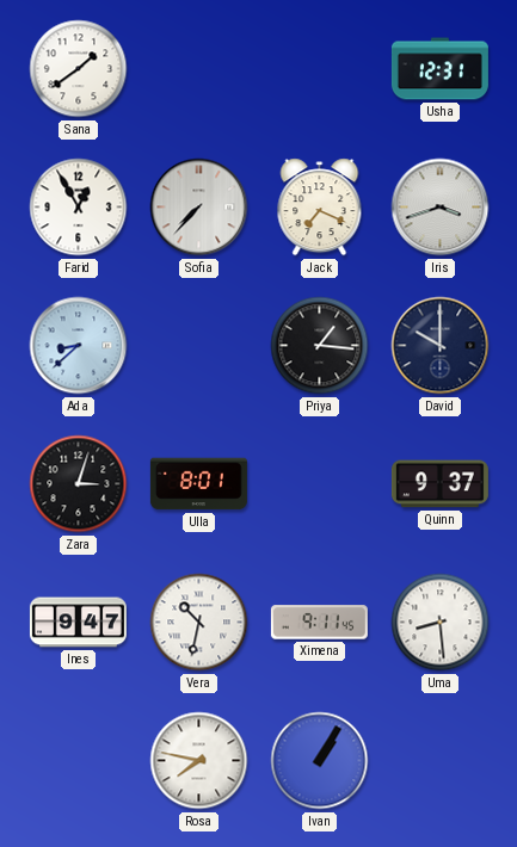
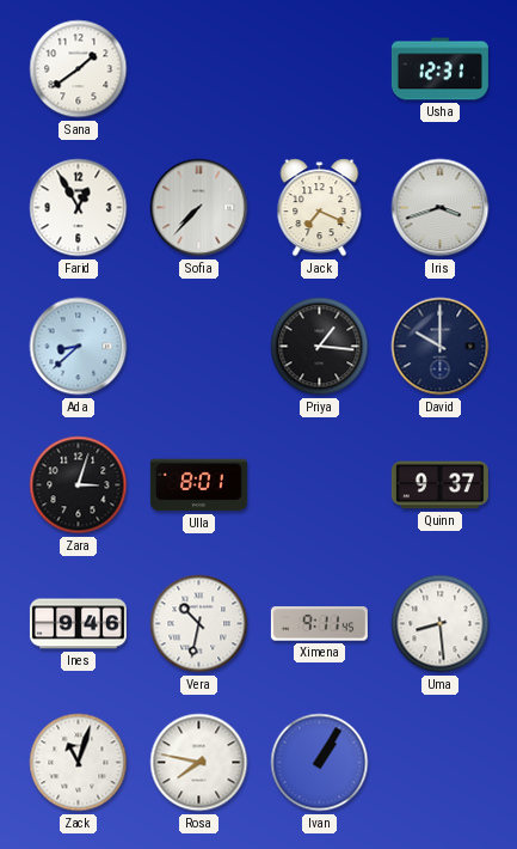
Ines: 9:47 -> 9:46 (78, 624)
Zack: none -> 11:03 (79, 763)
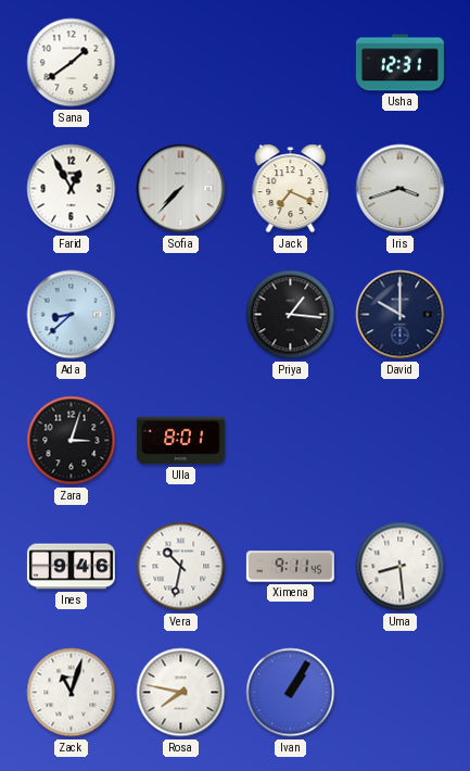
Quinn: 9:37 -> none (439, 485)
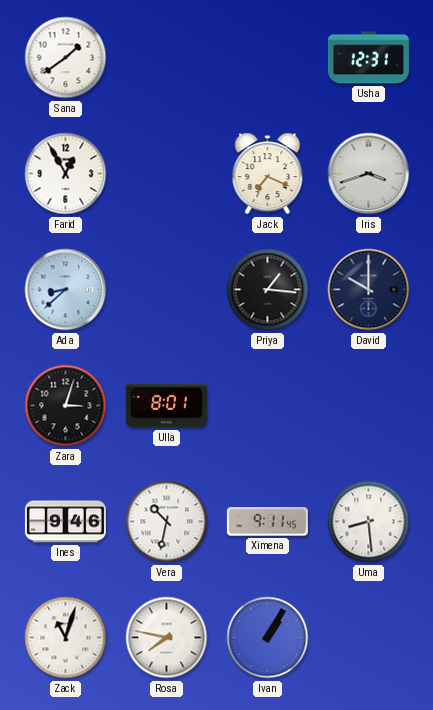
Sofia: 7:37 -> none (181, 189)
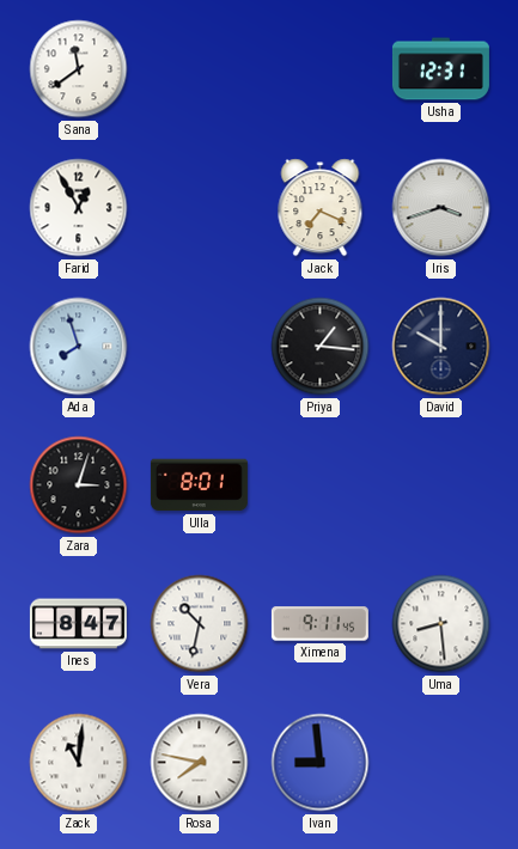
Sana: 1:39 -> 11:39 (79, 69)
Ada: 8:38 -> 7:57 (79, 347)
Ines: 9:46 -> 8:47 (78, 624)
Zack: 11:03 -> 11:01 (79, 763)
Ivan: 1:05 -> 8:59 (321, 763)
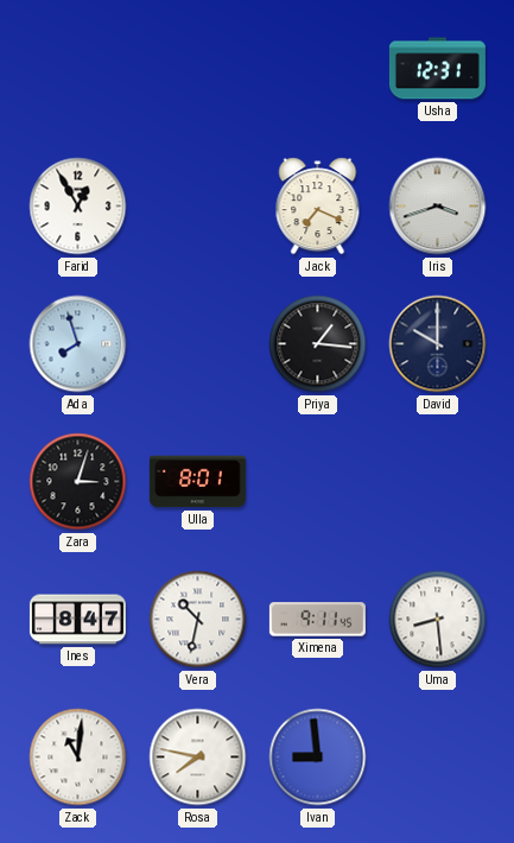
Sana: 11:39 -> none (79, 69)
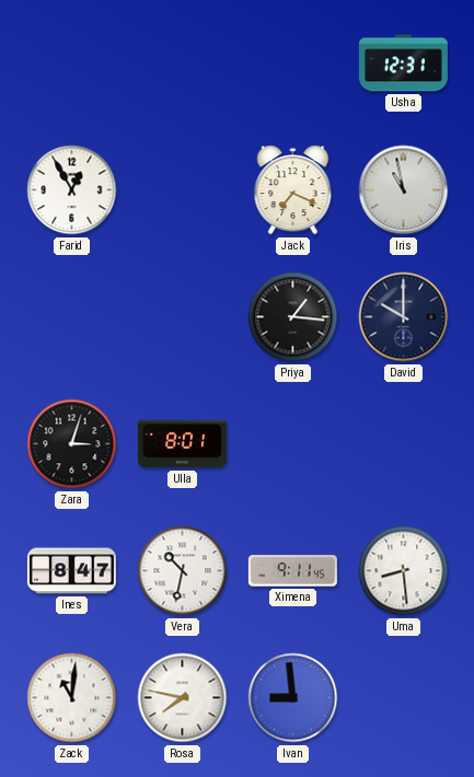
Iris: 3:42 -> 10:58 (404, 190)
Ada: 7:57 -> none (78, 344)
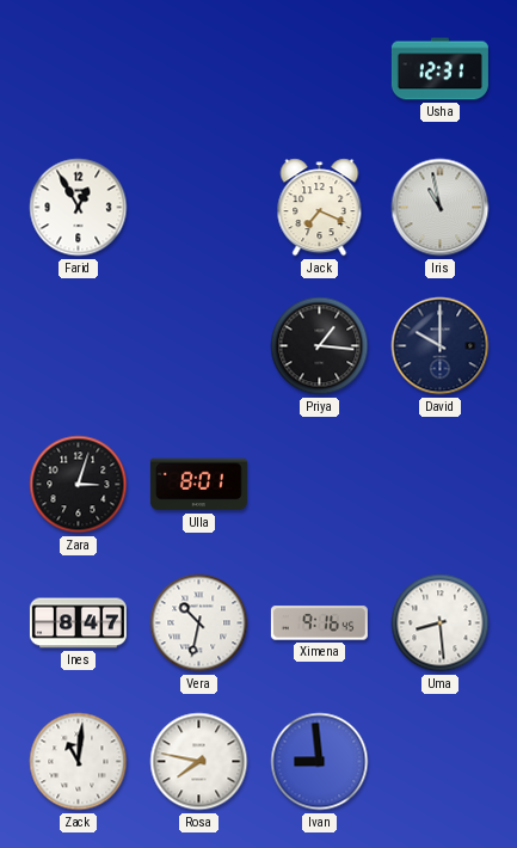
Ximena: 9:11 -> 9:16 (319, 623)
